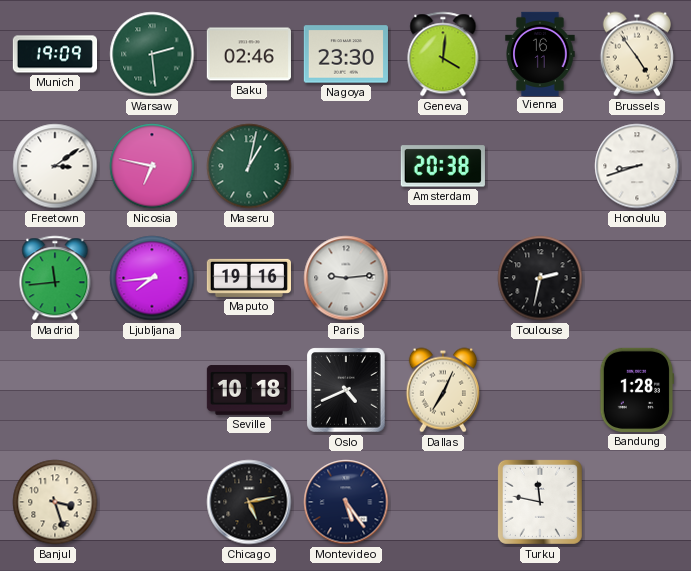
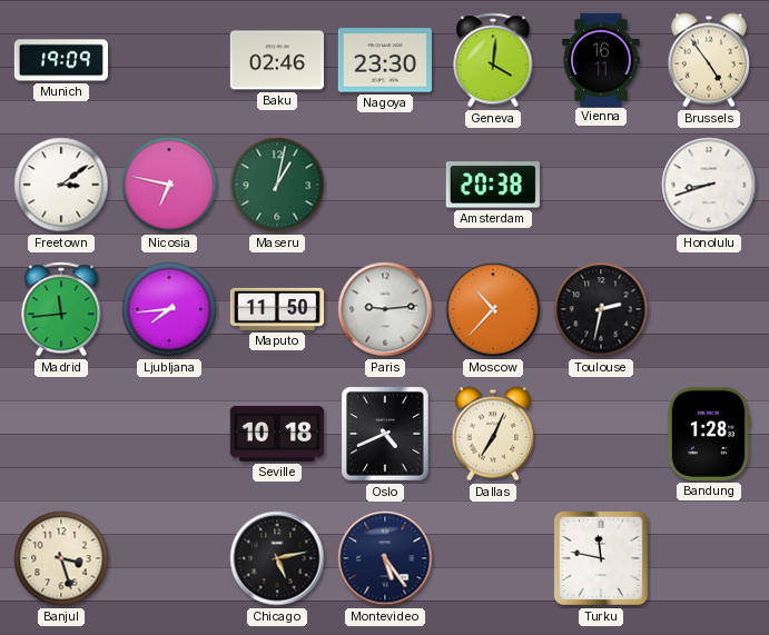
Warsaw: 2:29 -> none (152, 54)
Maputo: 19:16 -> 11:50 (276, 309)
Moscow: none -> 10:37 (493, 309)
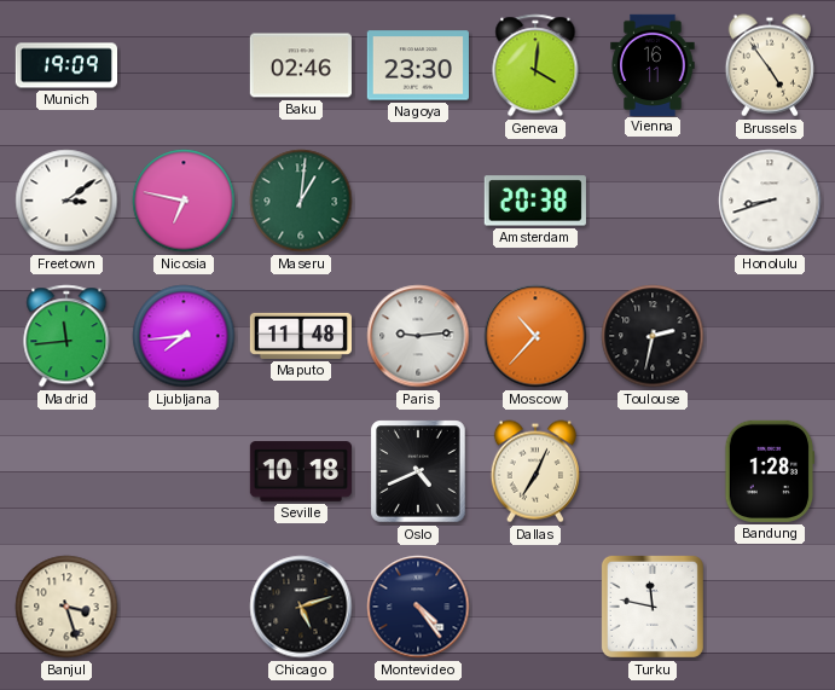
Maseru: 1:02 -> 1:01 (301, 201)
Maputo: 11:50 -> 11:48 (300, 336)
Chicago: 5:13 -> 5:12 (301, 607)
Montevideo: 5:24 -> 4:24 (418, 607)
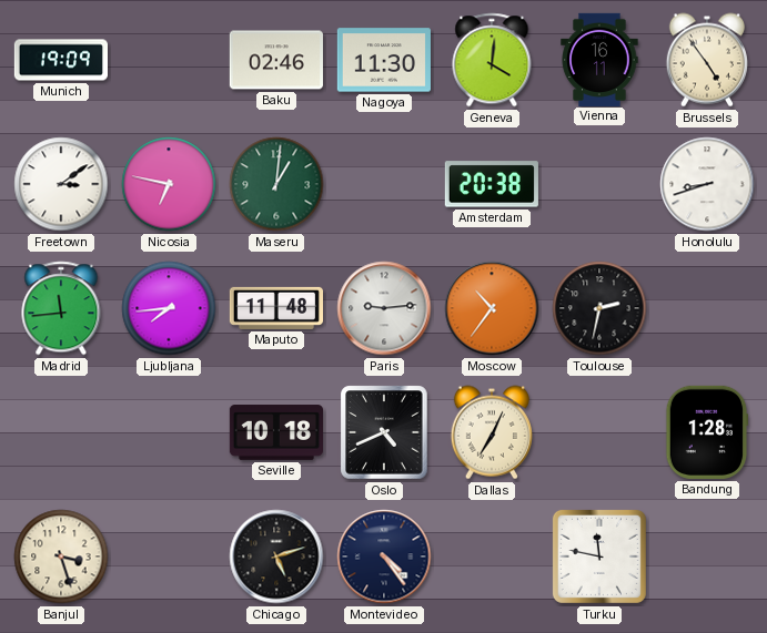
Nagoya: 23:30 -> 11:30 (384, 60)
Moscow: 10:37 -> 10:36 (492, 308)
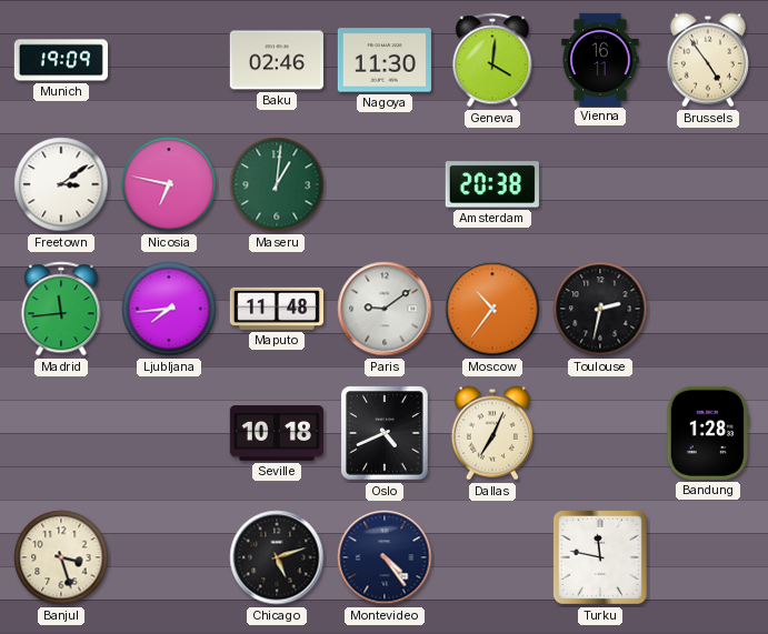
Honolulu: 8:42 -> none (707, 184)
Paris: 9:14 -> 9:09 (385, 309)
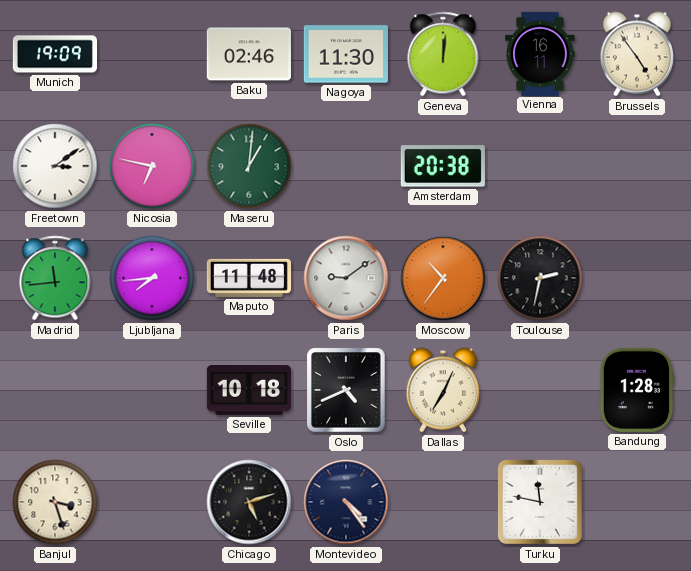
Geneva: 4:01 -> 12:01 (443, 54)
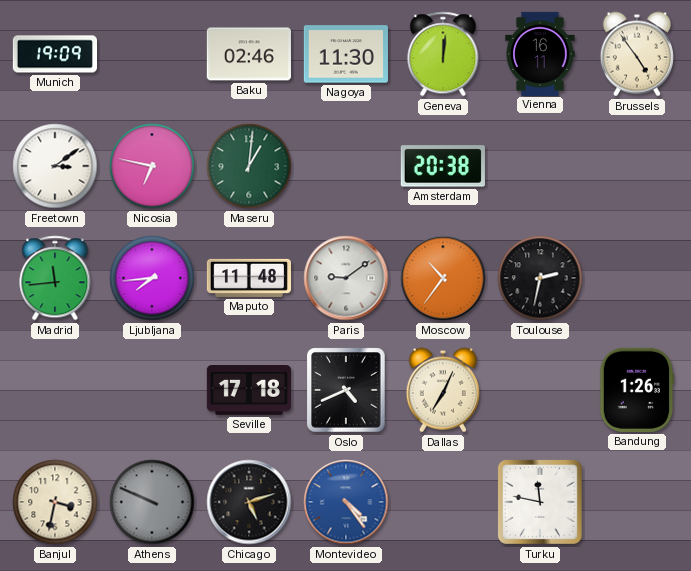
Seville: 10:18 -> 17:18 (248, 390)
Bandung: 1:28 -> 1:26 (637, 390)
Banjul: 3:27 -> 3:32 (55, 502)
Athens: none -> 9:49 (152, 502)
Montevideo dial: navy -> blue (346, 502)
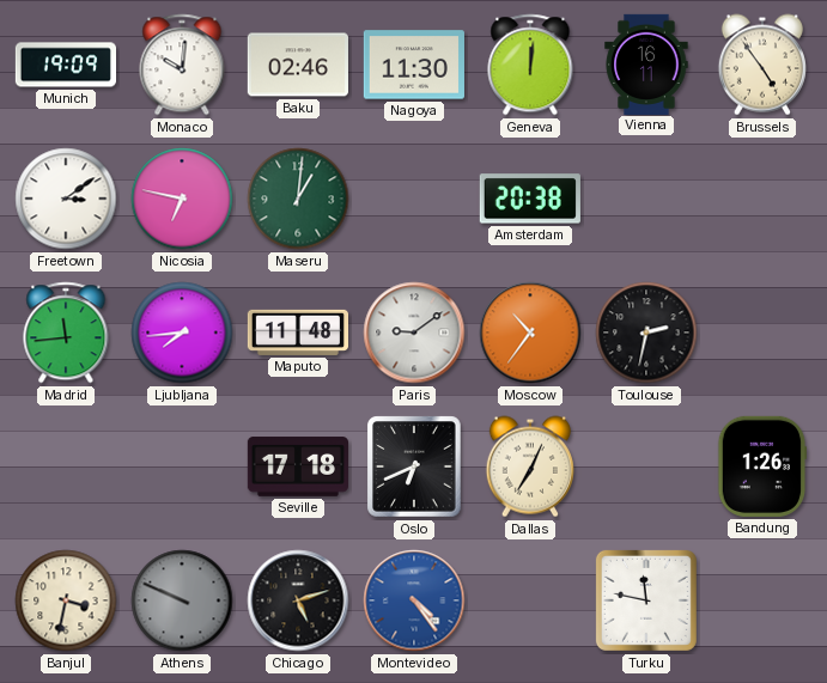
Monaco: none -> 10:01 (182, 65)
Oslo: 4:41 -> 6:41 (414, 466)
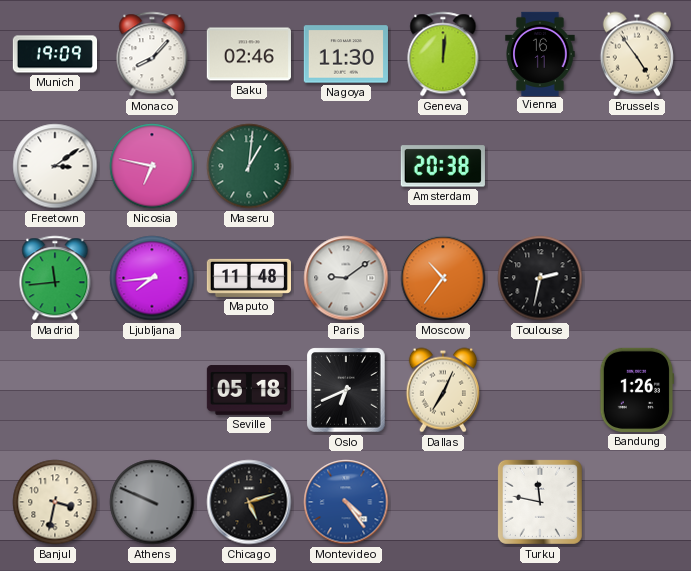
Monaco: 10:01 -> 8:07 (152, 54)
Seville: 17:18 -> 05:18 (248, 390)
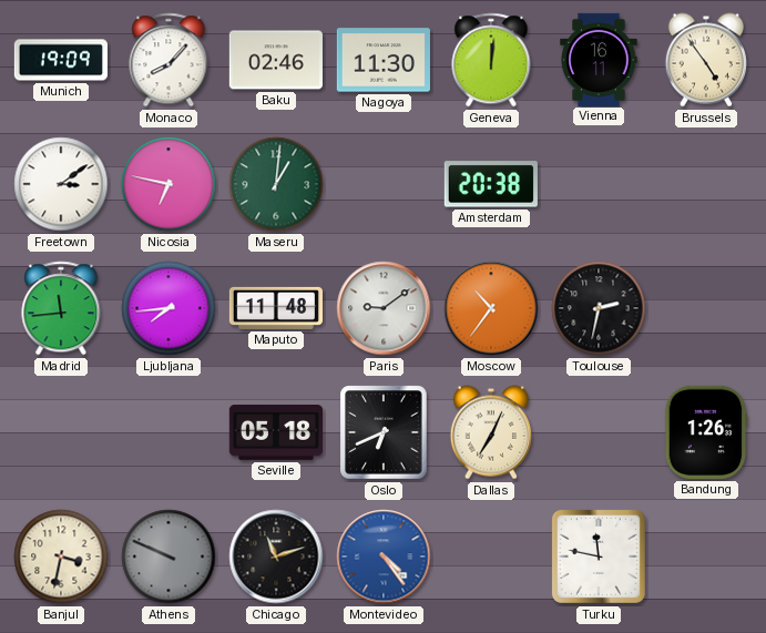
Chicago: 5:12 -> 11:12 (276, 557)
